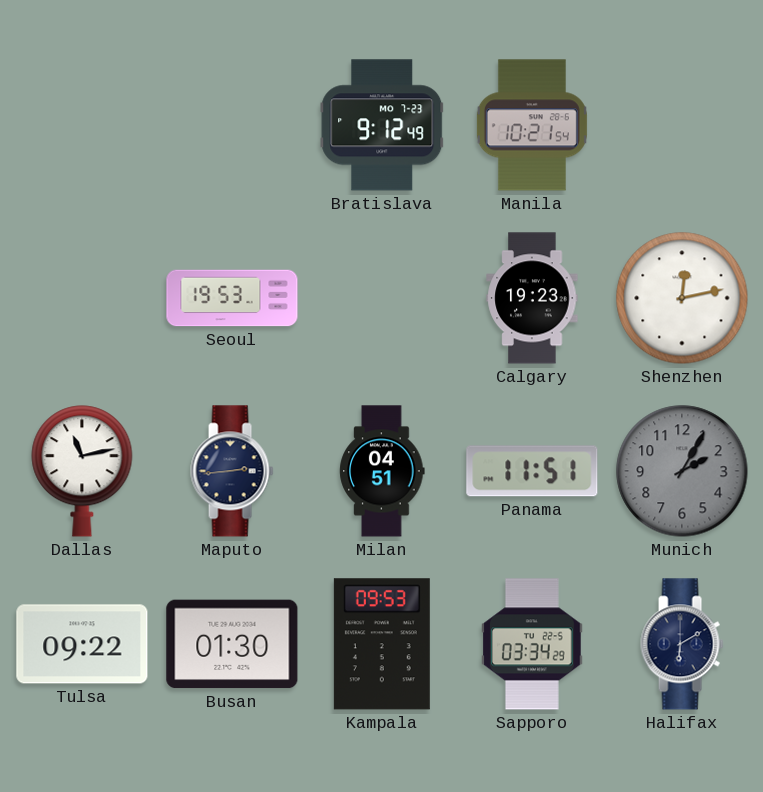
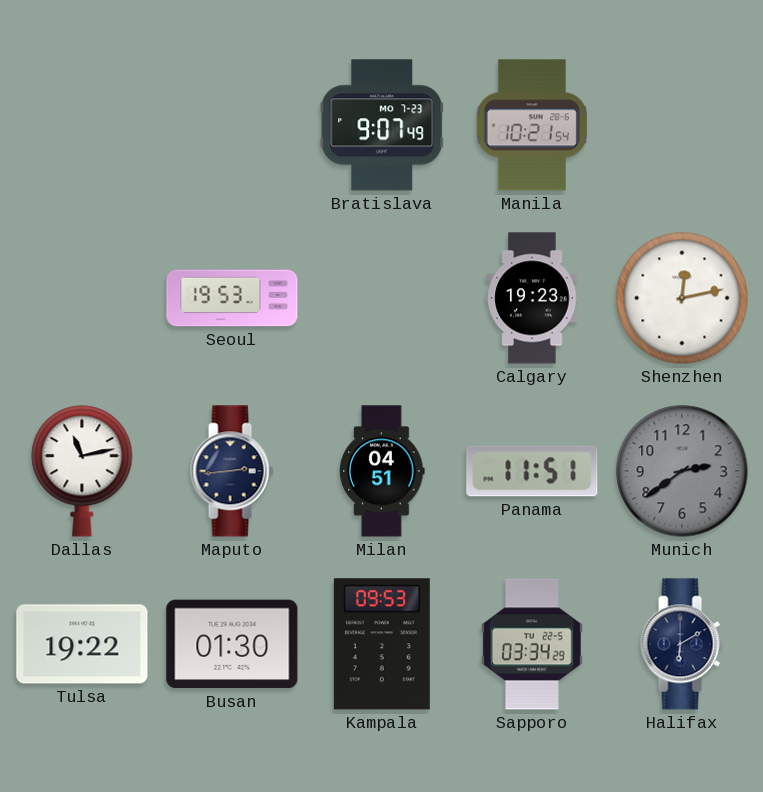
Bratislava: 9:12 -> 9:07 (382, 125)
Munich: 2:05 -> 2:39 (682, 471)
Tulsa: 09:22 -> 19:22 (82, 644)
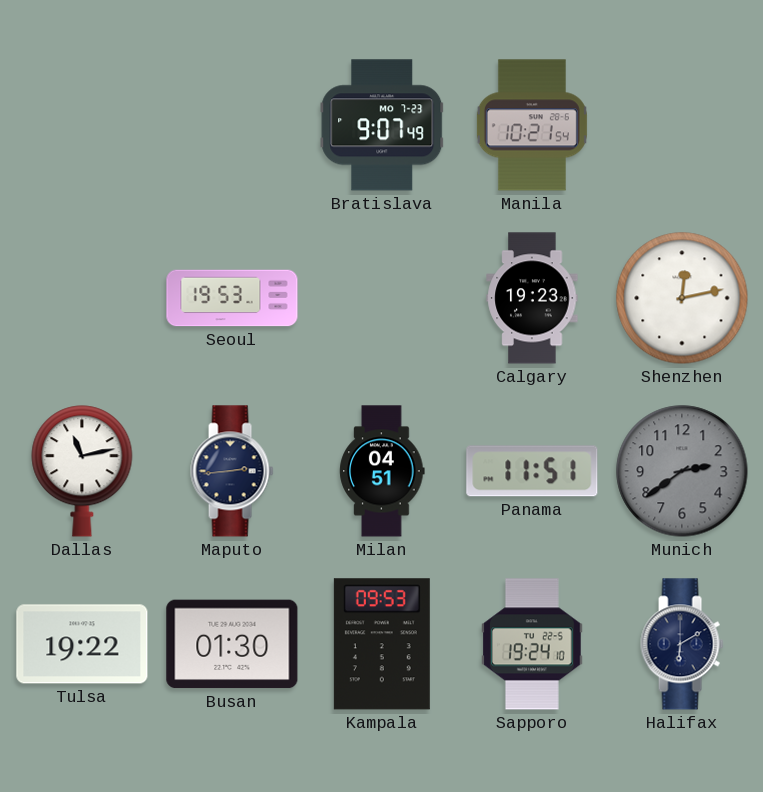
Sapporo: 03:34 -> 19:24 (532, 644)
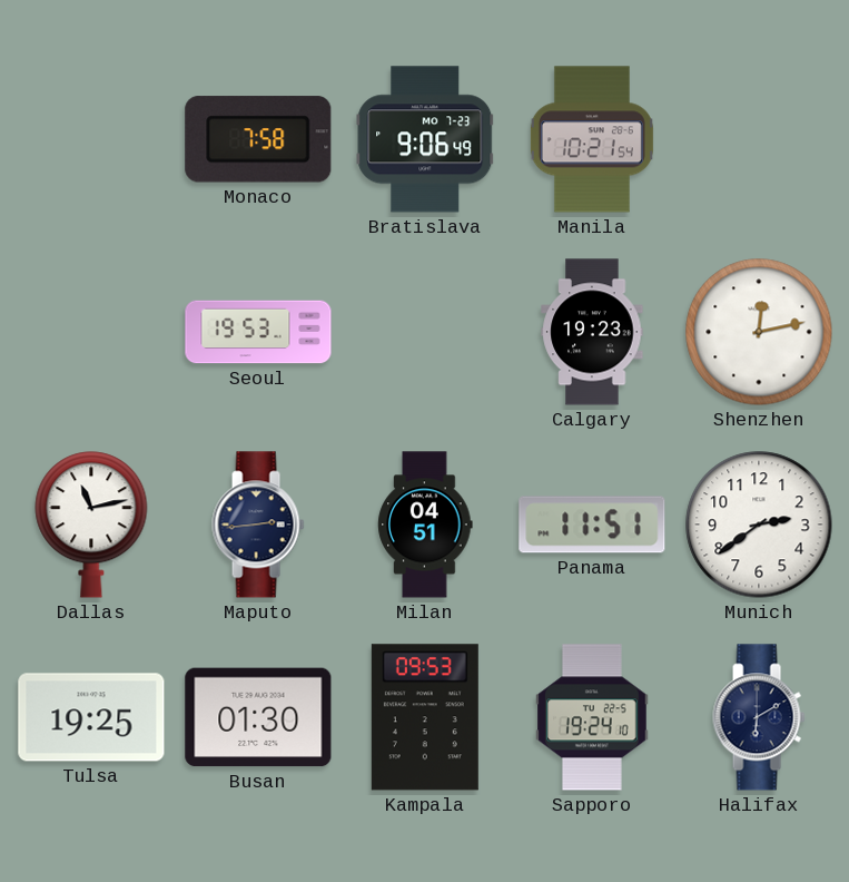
Monaco: none -> 7:58 (258, 139)
Bratislava: 9:07 -> 9:06 (425, 139)
Munich dial: grey -> white (759, 525)
Tulsa: 19:22 -> 19:25 (91, 717)
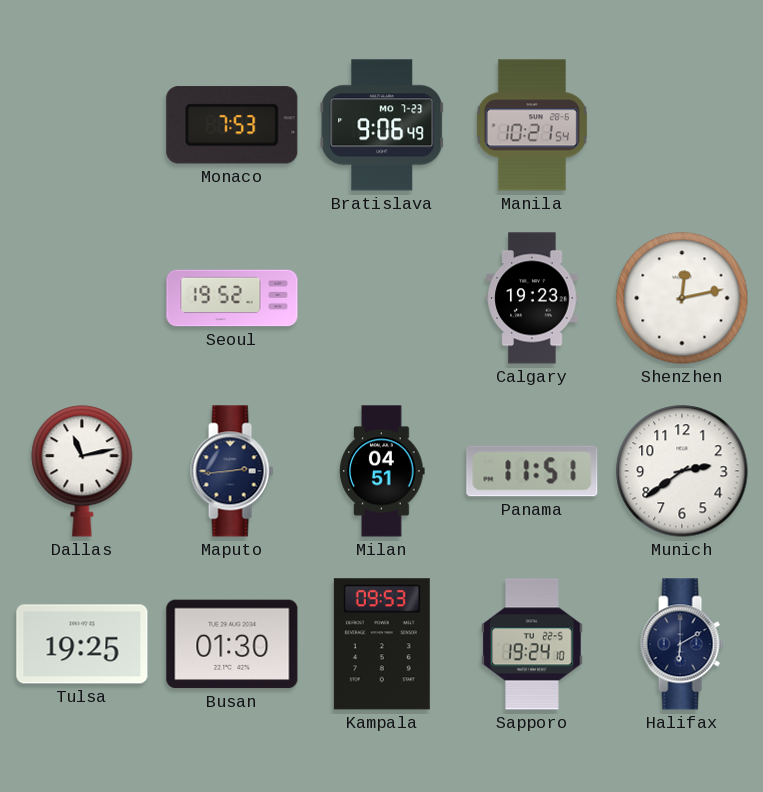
Monaco: 7:58 -> 7:53 (232, 125)
Seoul: 19:53 -> 19:52 (232, 298)
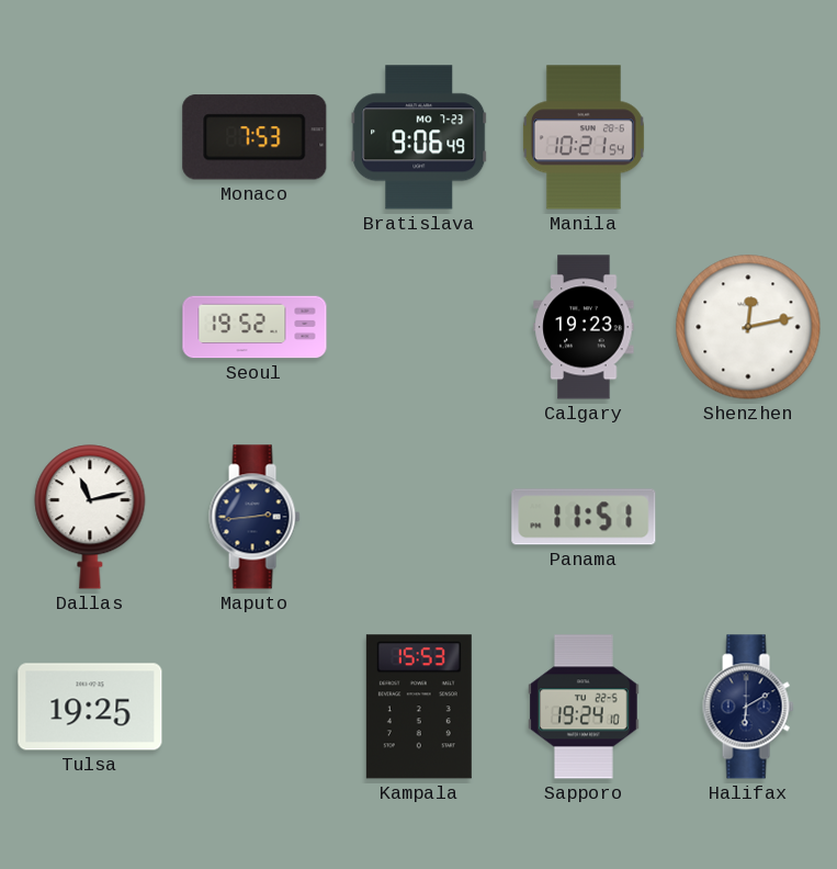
Milan: 04:51 -> none (382, 471)
Munich: 2:39 -> none (682, 471)
Busan: 01:30 -> none (232, 644)
Kampala: 09:53 -> 15:53 (419, 707)
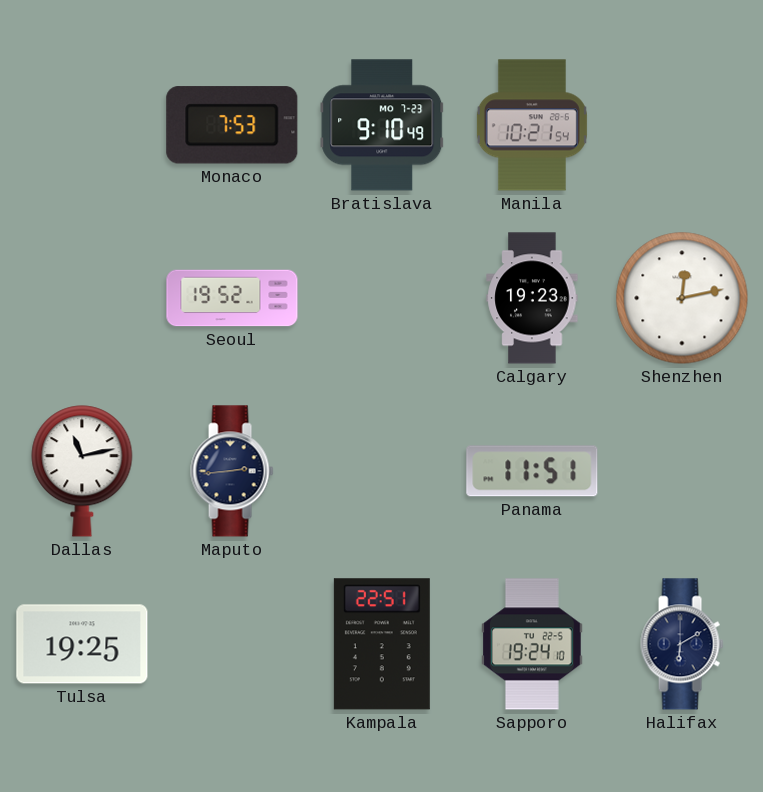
Bratislava: 9:06 -> 9:10 (382, 125)
Kampala: 15:53 -> 22:51 (382, 644)
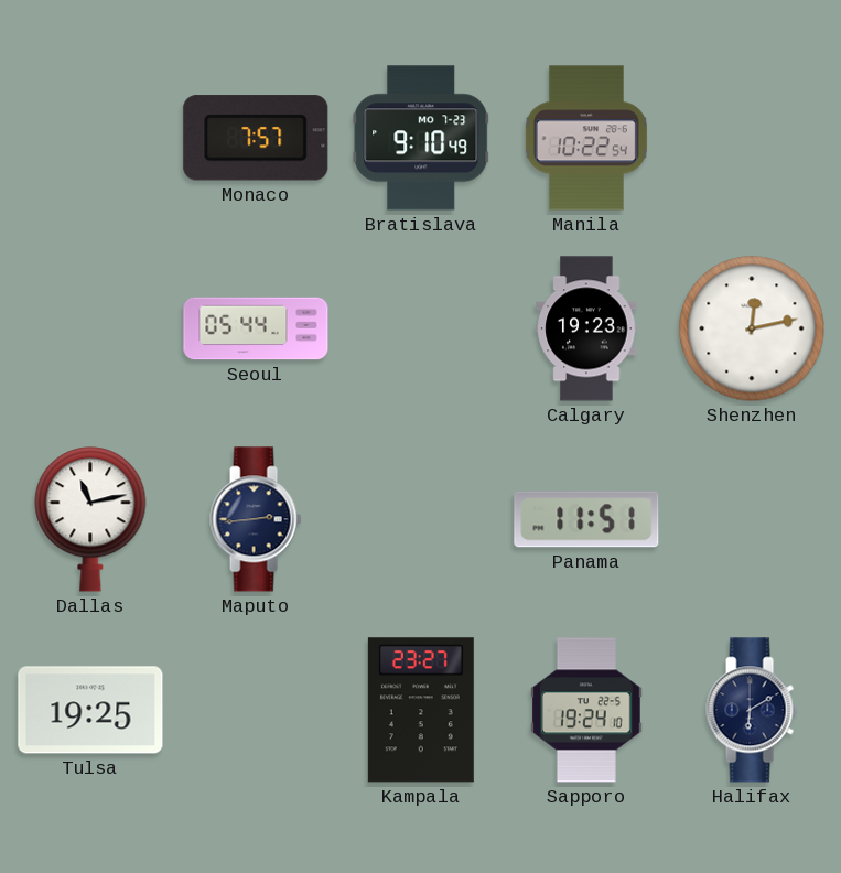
Monaco: 7:53 -> 7:57 (256, 138)
Manila: 10:21 -> 10:22 (586, 138)
Seoul: 19:52 -> 05:44 (256, 328)
Kampala: 22:51 -> 23:27 (421, 710)
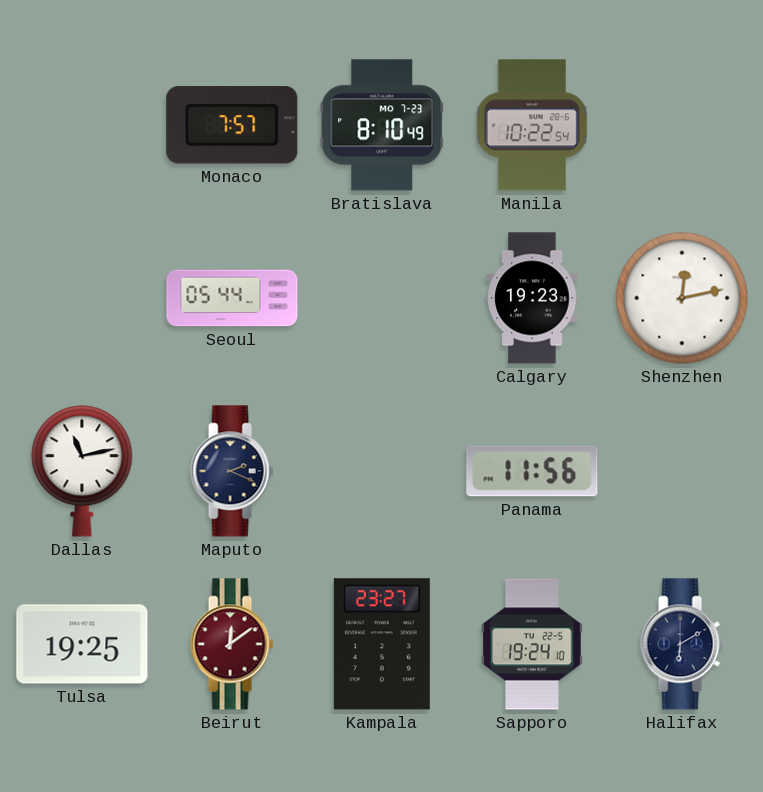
Bratislava: 9:10 -> 8:10 (382, 125)
Maputo: 2:44 -> 2:19 (232, 471)
Panama: 11:51 -> 11:56 (532, 471)
Beirut: none -> 12:09 (232, 644)
